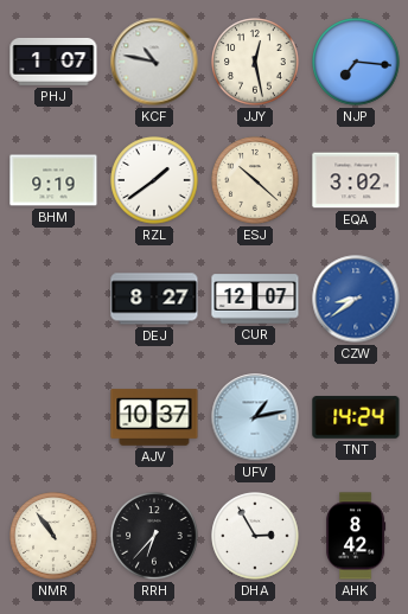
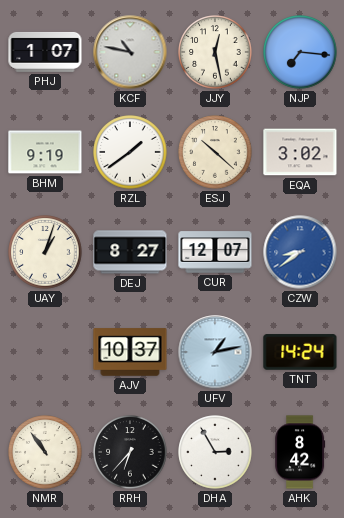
UAY: none -> 1:03 (45, 252)
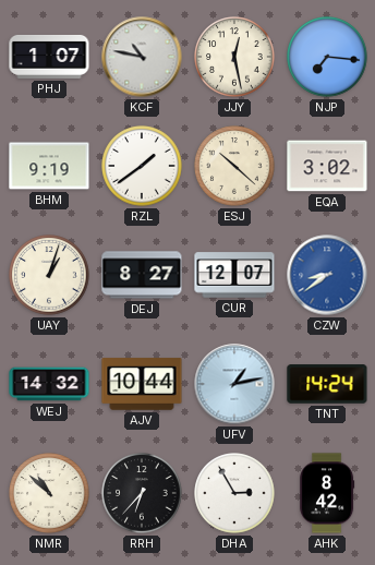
WEJ: none -> 14:32 (49, 384)
AJV: 10:37 -> 10:44 (142, 384)
NMR: 10:54 -> 10:52 (49, 493)
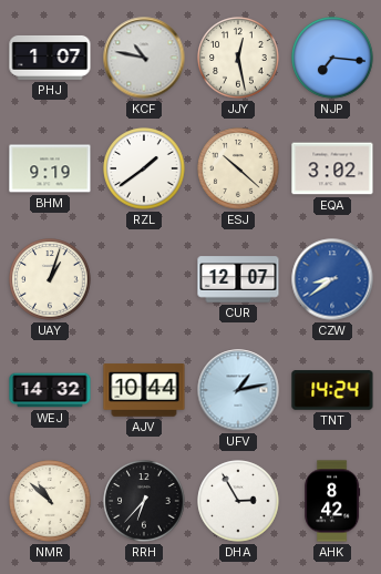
DEJ: 8:27 -> none (142, 275)
